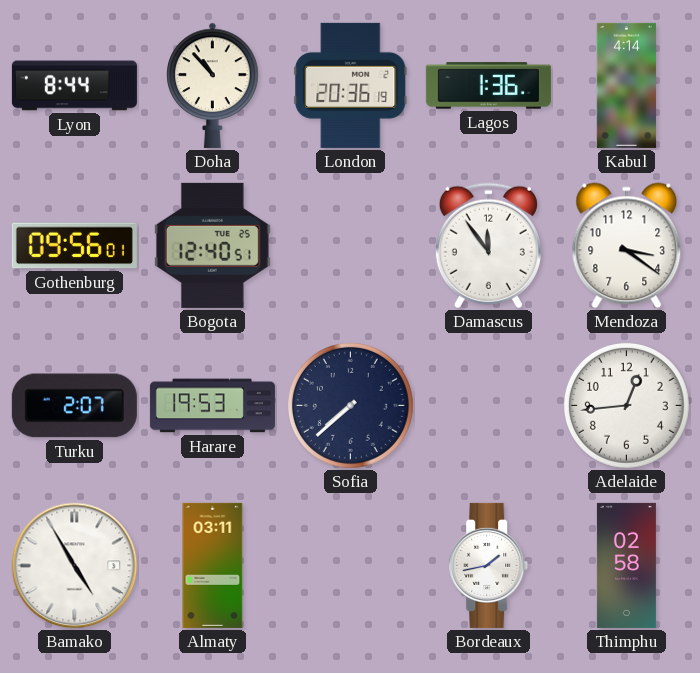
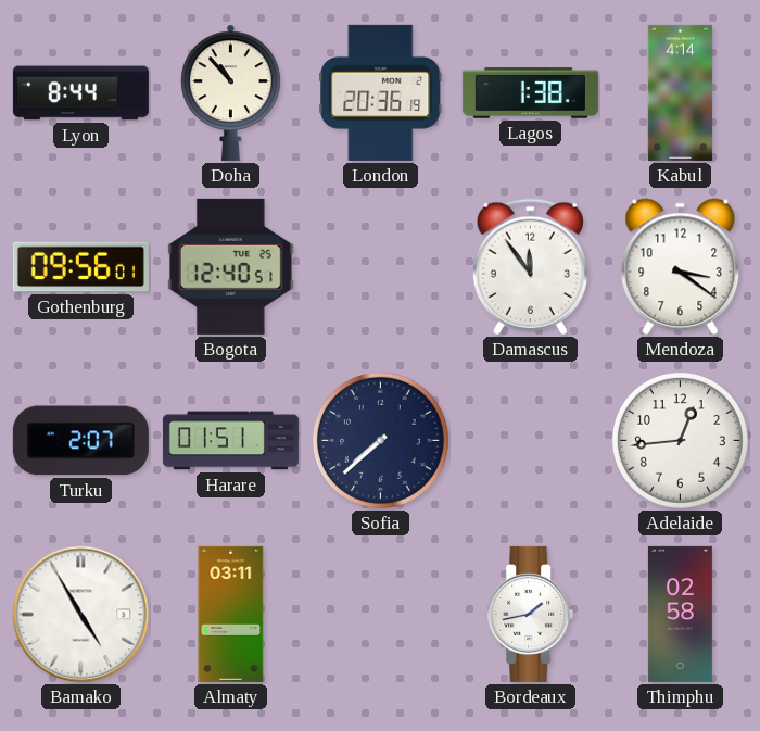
Lagos: 1:36 -> 1:38 (530, 93)
Harare: 19:53 -> 01:51 (230, 441)
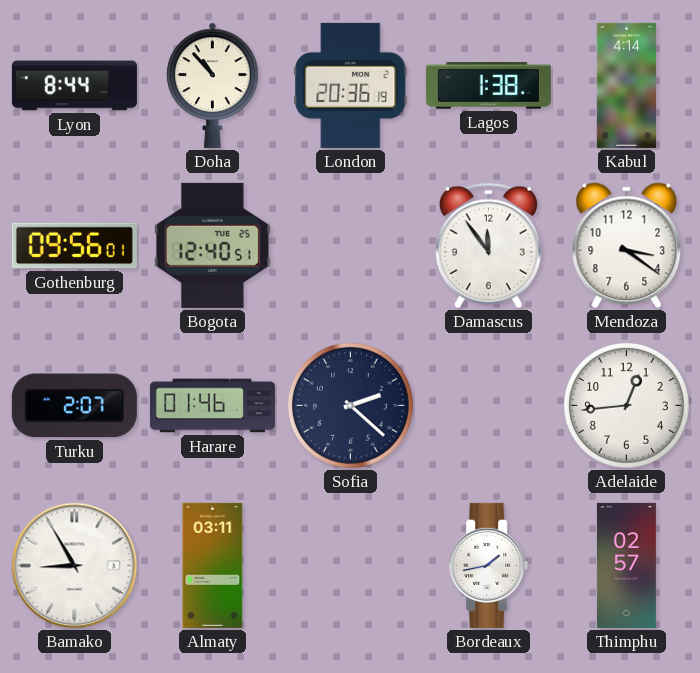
Harare: 01:51 -> 01:46 (212, 406)
Sofia: 7:38 -> 2:22 (350, 405)
Bamako: 4:55 -> 8:55 (75, 566)
Thimphu: 02:58 -> 02:57 (626, 565)
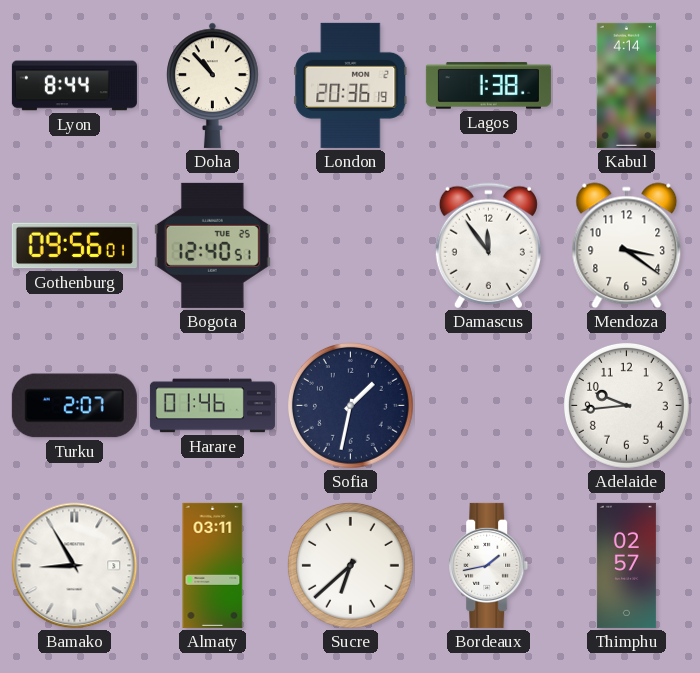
Sofia: 2:22 -> 1:32 (350, 405)
Adelaide: 12:44 -> 9:44 (626, 405)
Sucre: none -> 6:38 (350, 565)
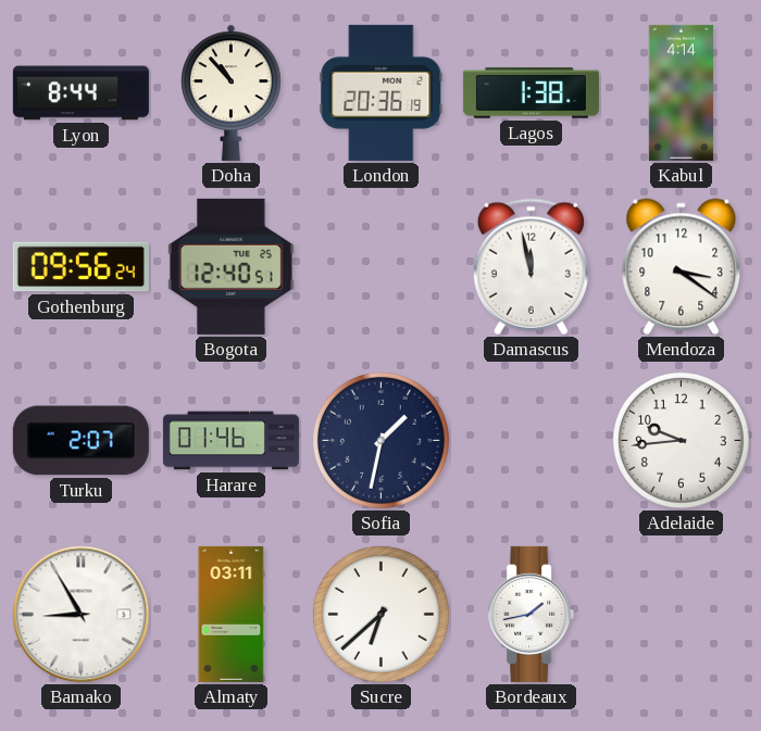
Gothenburg: 09:56:01 -> 09:56:24 (80, 267)
Damascus: 11:54 -> 11:58 (531, 267)
Thimphu: 02:57 -> none (626, 565)
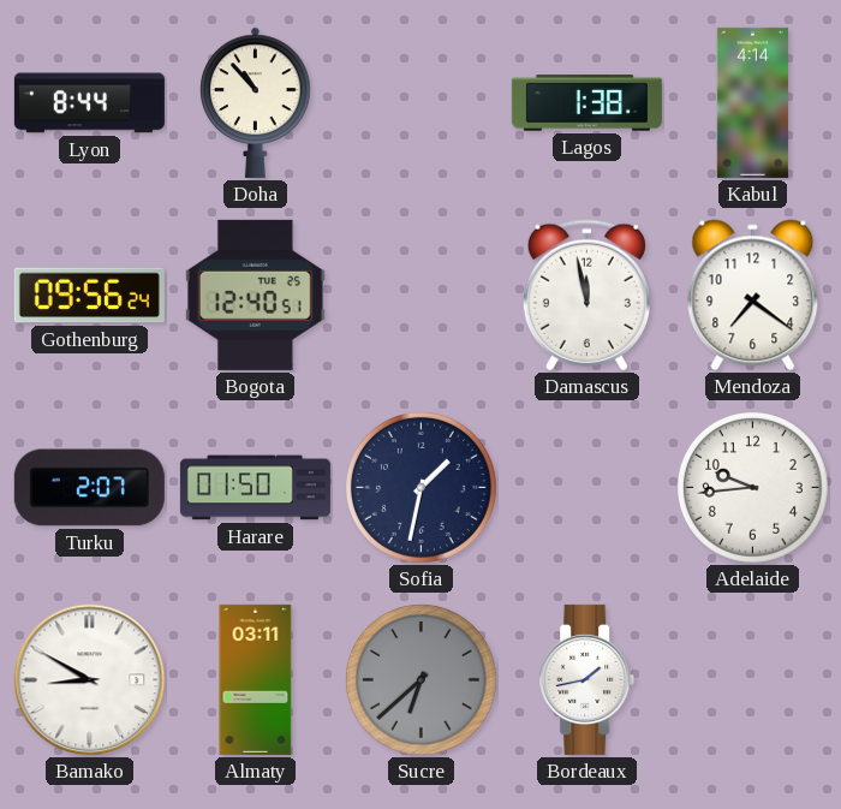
London: 20:36 -> none (382, 92)
Mendoza: 3:21 -> 7:21 (753, 296)
Harare: 01:46 -> 01:50 (255, 488)
Bamako: 8:55 -> 8:50 (90, 680)
Sucre dial: white -> grey (421, 679)
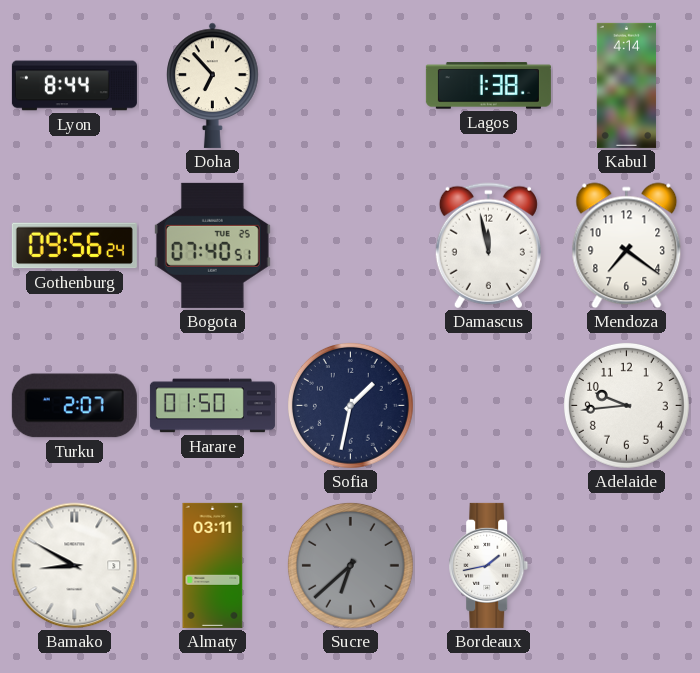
Doha: 10:53 -> 6:53 (213, 85)
Bogota: 12:40 -> 07:40 (212, 245)
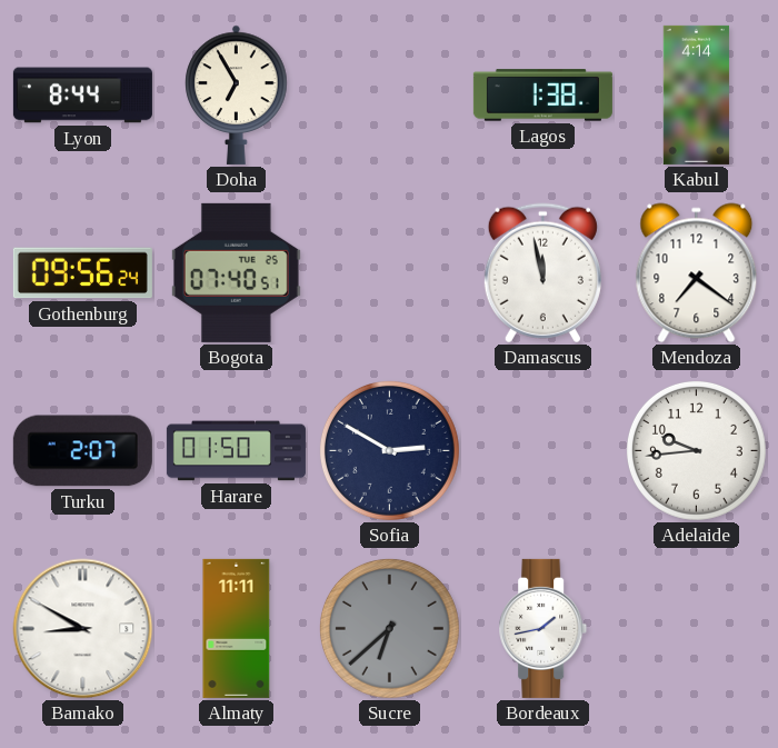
Doha: 6:53 -> 6:55 (237, 94)
Sofia: 1:32 -> 2:50 (389, 450)
Almaty: 03:11 -> 11:11 (237, 628)
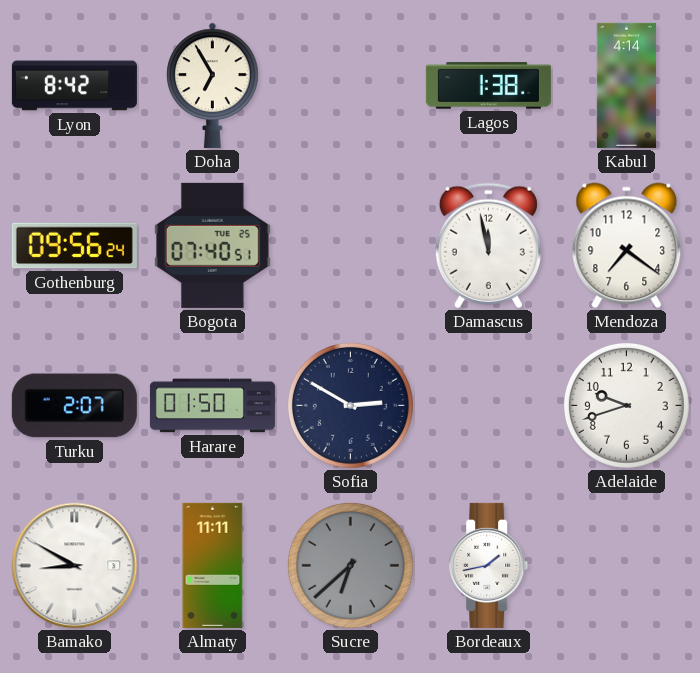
Lyon: 8:44 -> 8:42 (74, 86)
Adelaide: 9:44 -> 9:42 (626, 405)
